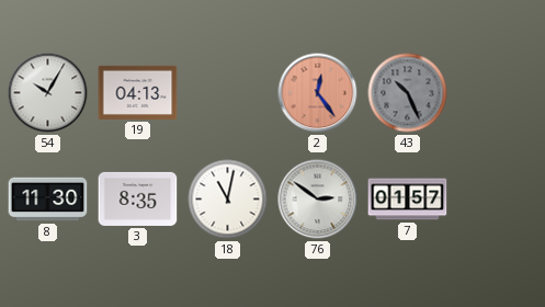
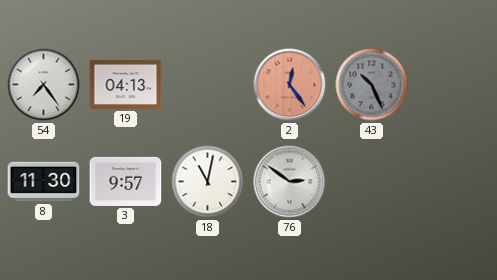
54: 10:05 -> 7:24 (44, 85)
3: 8:35 -> 9:57 (126, 181)
7: 01:57 -> none (408, 200)
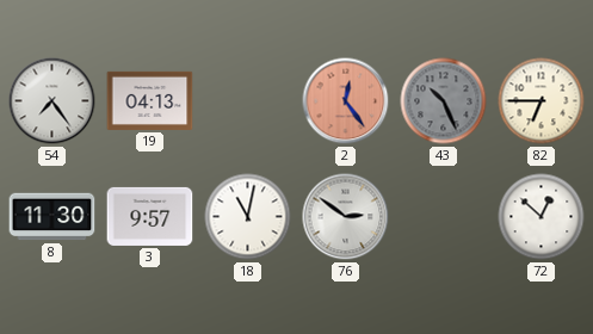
82: none -> 6:45 (542, 101)
72: none -> 12:52 (542, 217)
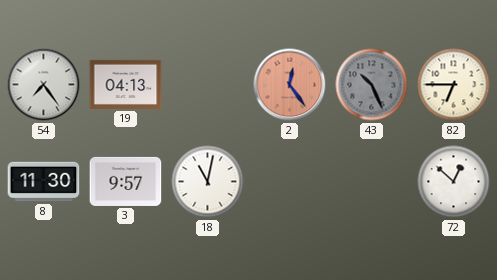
76: 2:51 -> none (346, 217)
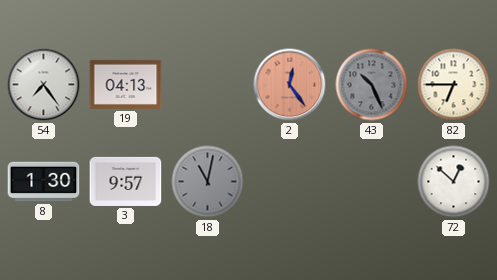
8: 11:30 -> 1:30 (44, 182)
18 dial: white -> grey (208, 182)
